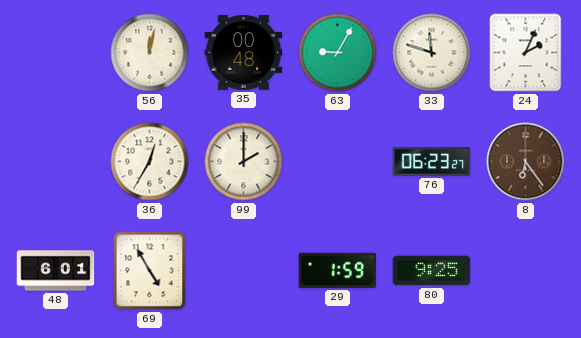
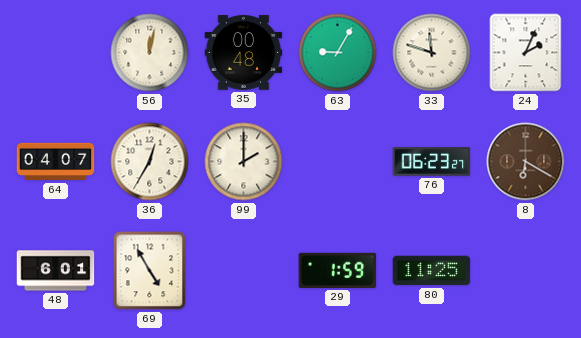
64: none -> 04:07 (56, 162)
8: 6:24 -> 6:20 (526, 162)
80: 9:25 -> 11:25 (432, 271)
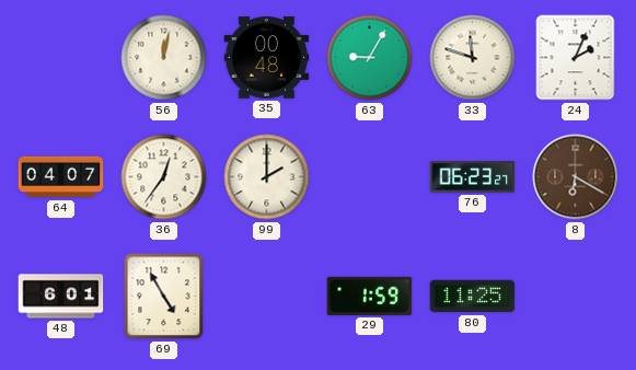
36: 12:35 -> 12:36 (164, 177)
